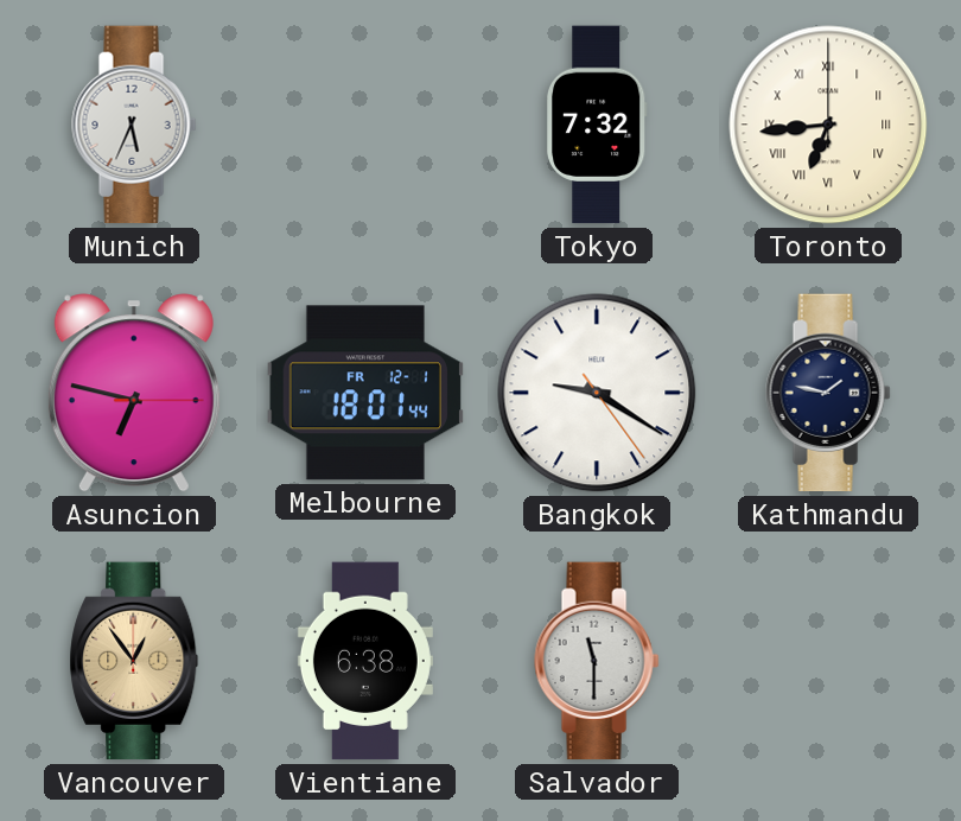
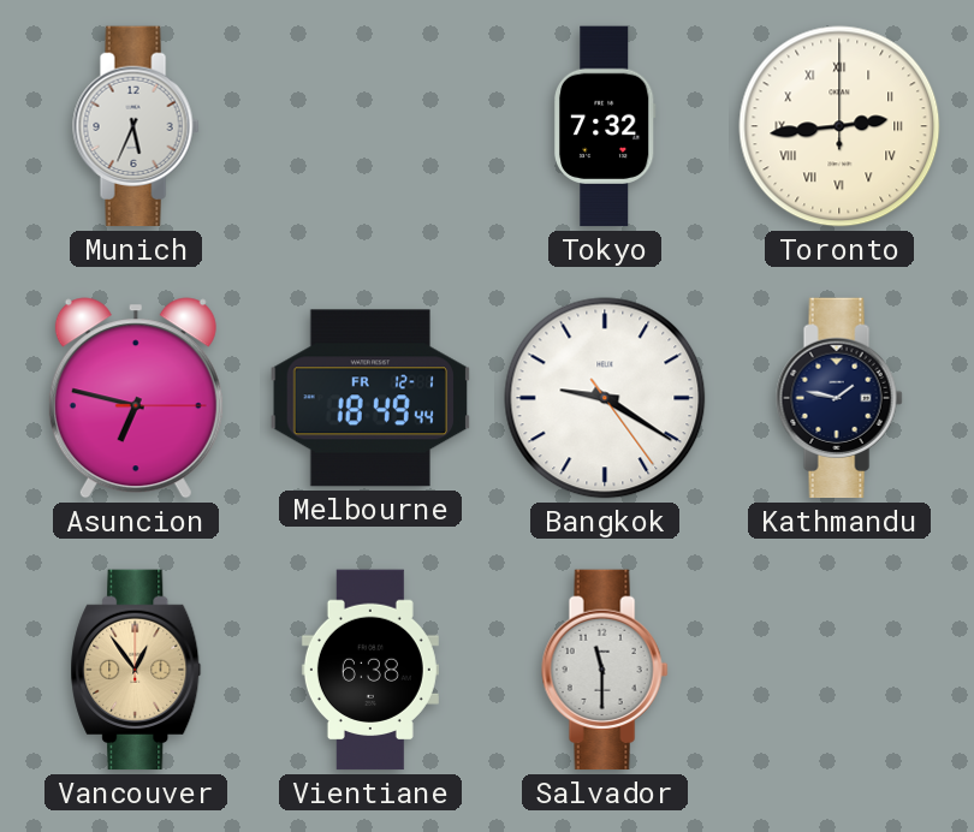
Toronto: 6:44 -> 2:44 (839, 126)
Melbourne: 18:01 -> 18:49 (369, 398)
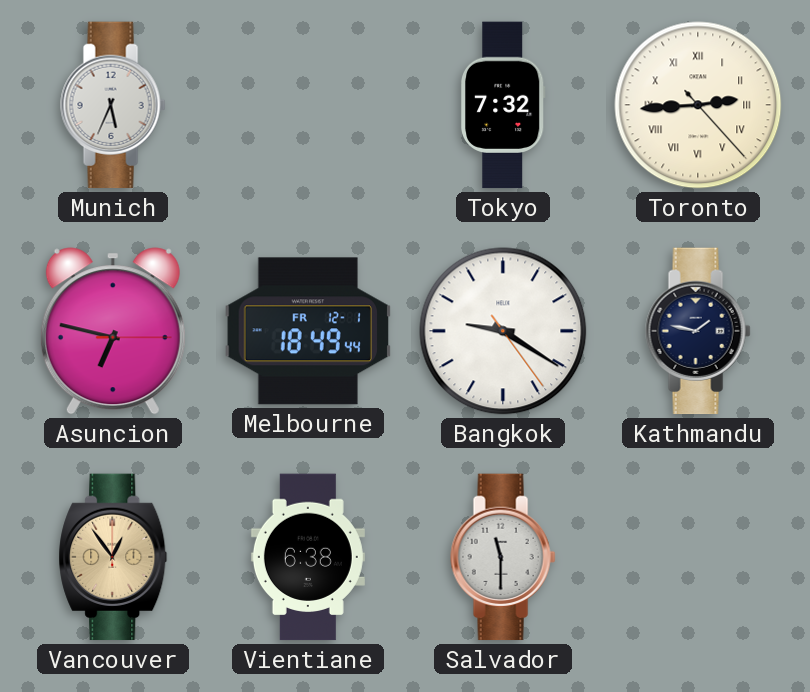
Toronto: 2:44:00 -> 2:44:23 (698, 105)
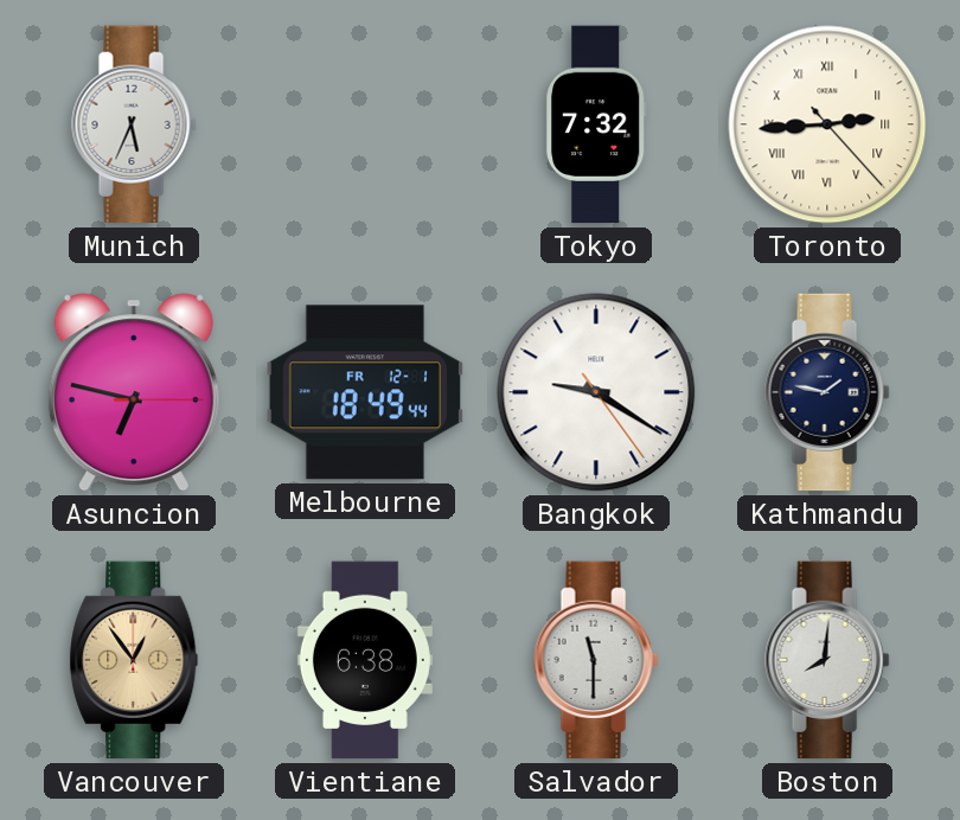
Boston: none -> 8:01 (827, 660)
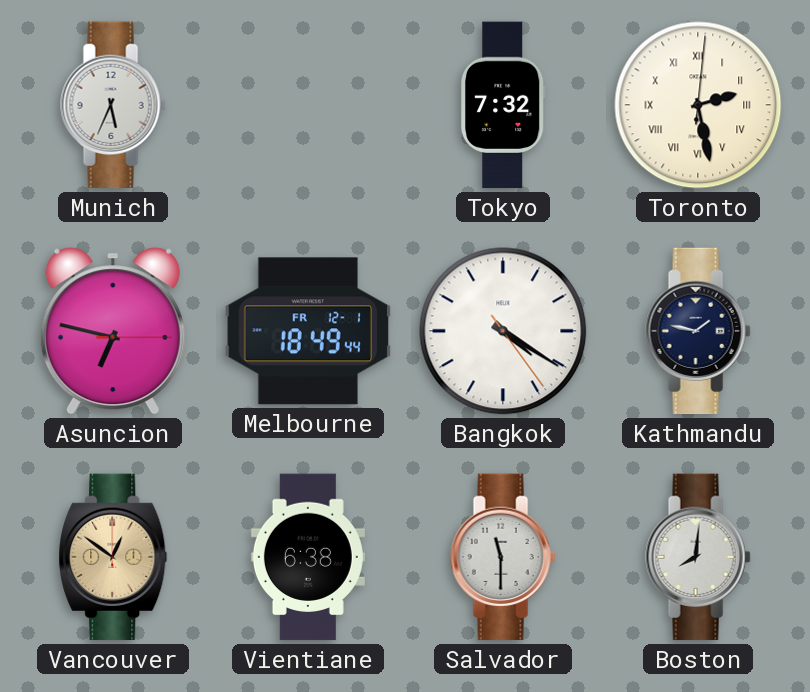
Toronto: 2:44 -> 2:28 (698, 105)
Bangkok: 9:20 -> 4:20 (503, 331)
Vancouver: 12:54 -> 12:51 (113, 557)
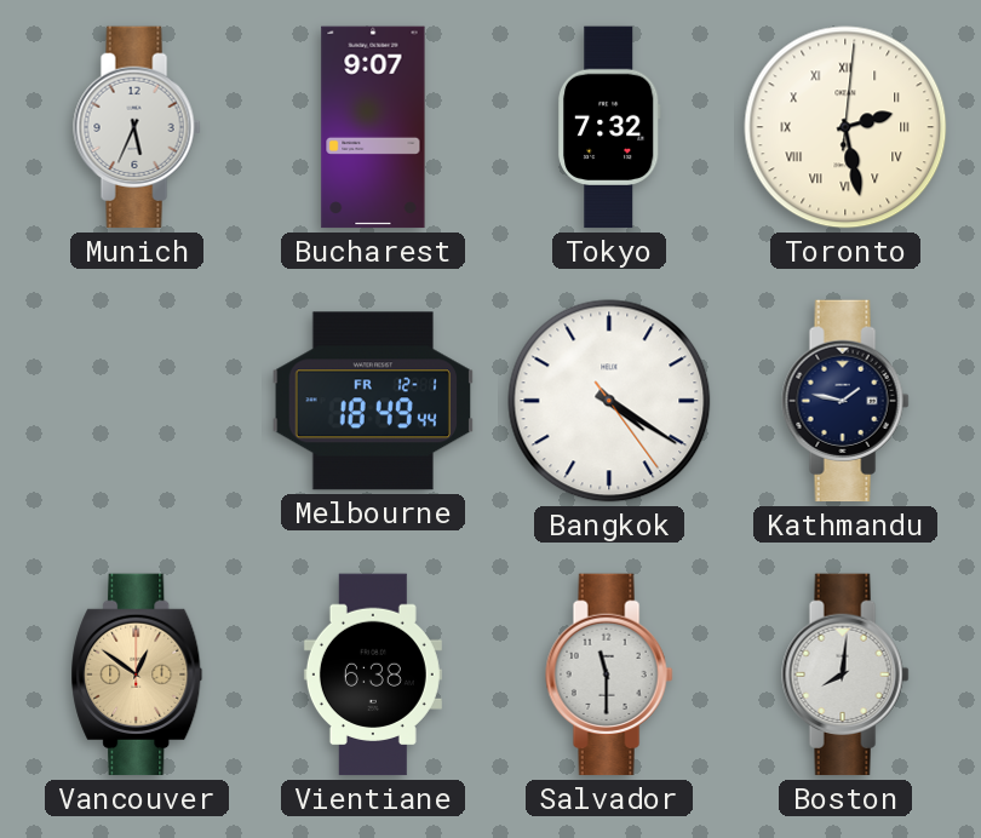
Bucharest: none -> 9:07 (373, 127)
Asuncion: 6:47 -> none (113, 331)
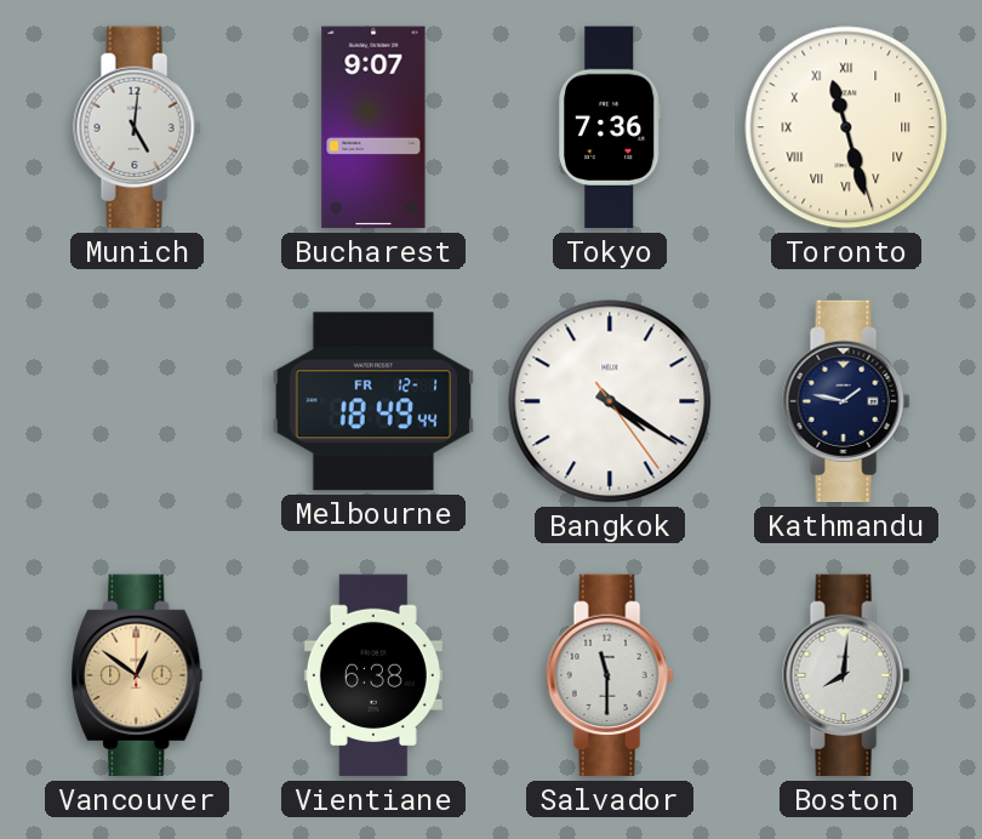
Munich: 5:34 -> 5:01 (137, 127)
Tokyo: 7:32 -> 7:36 (610, 127)
Toronto: 2:28 -> 11:27 (846, 127)
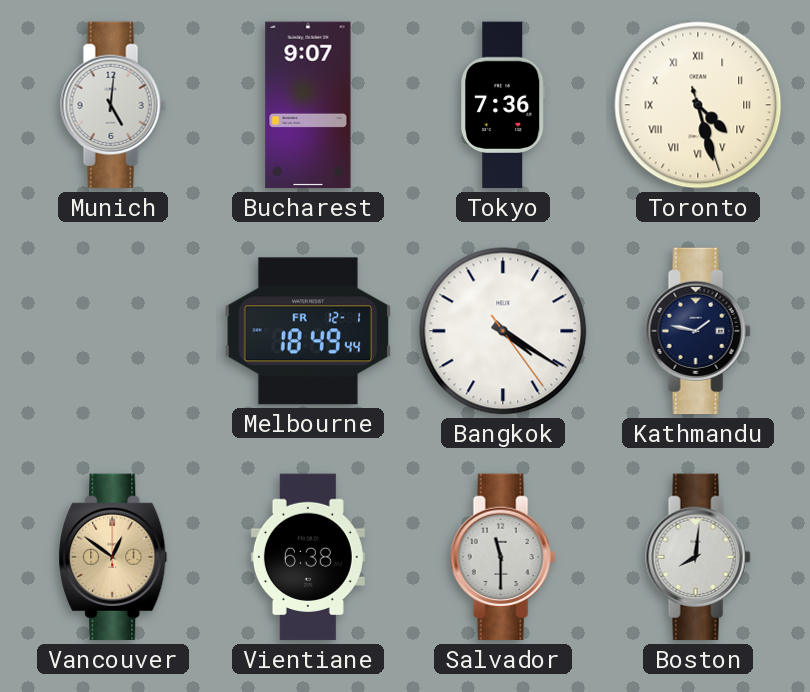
Toronto: 11:27 -> 4:27 (698, 105)
